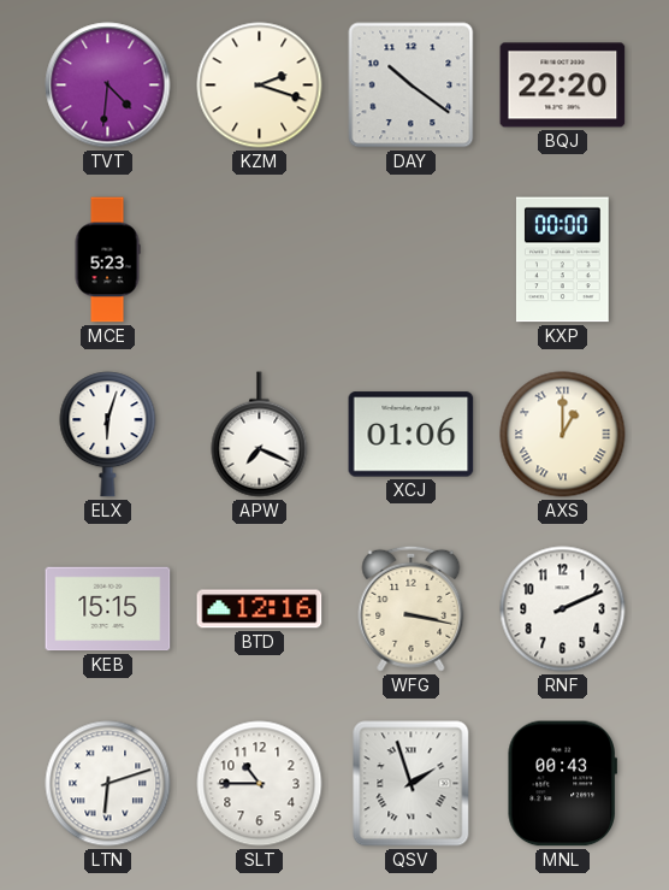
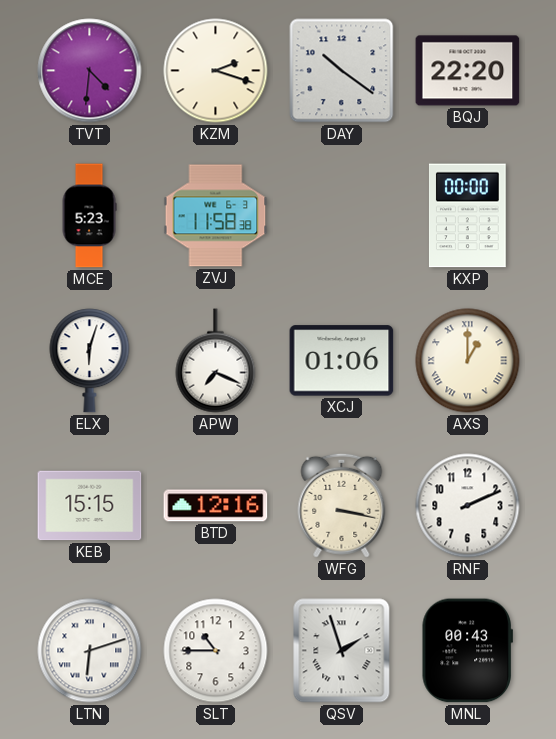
ZVJ: none -> 11:58 (216, 216)
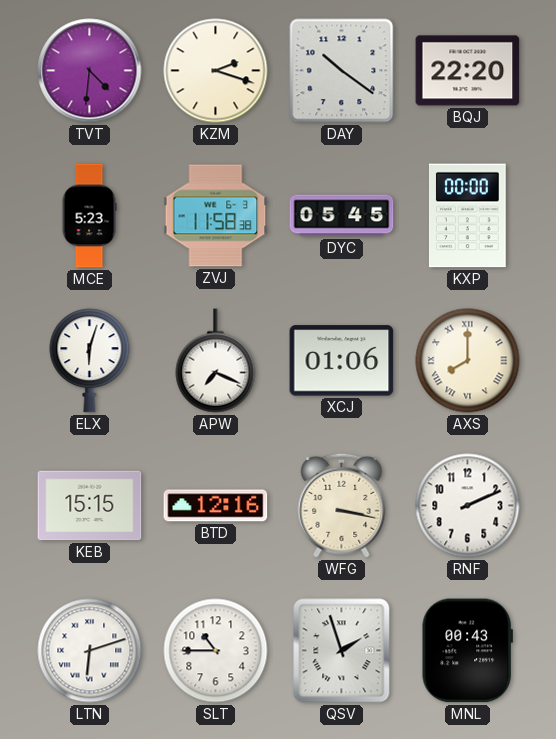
DYC: none -> 05:45 (342, 216)
AXS: 1:00 -> 8:00 (468, 361)
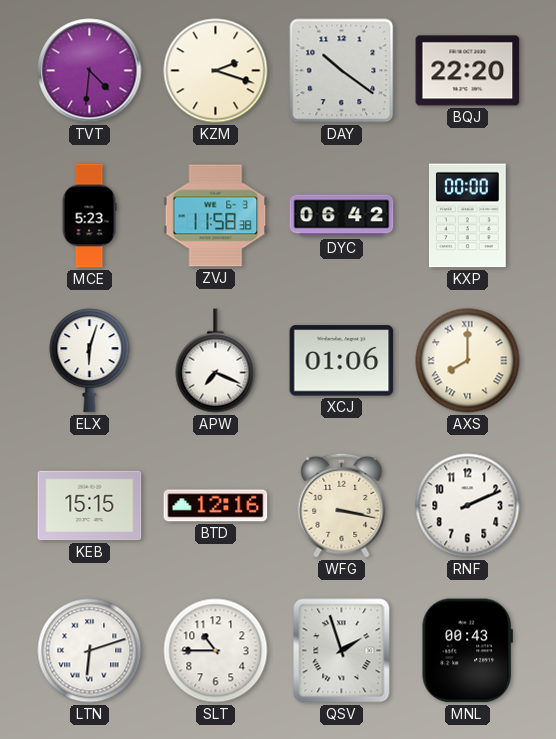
DYC: 05:45 -> 06:42 (342, 216)
